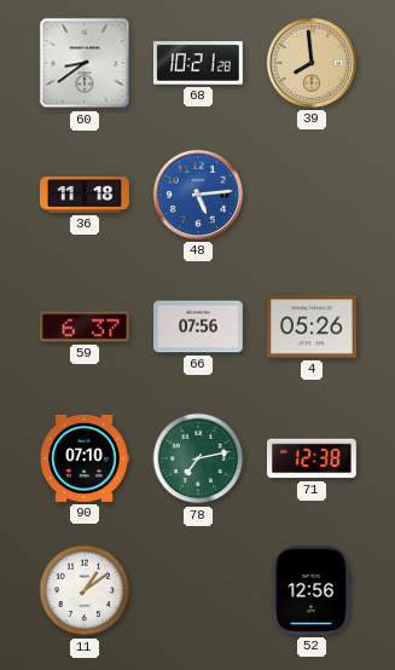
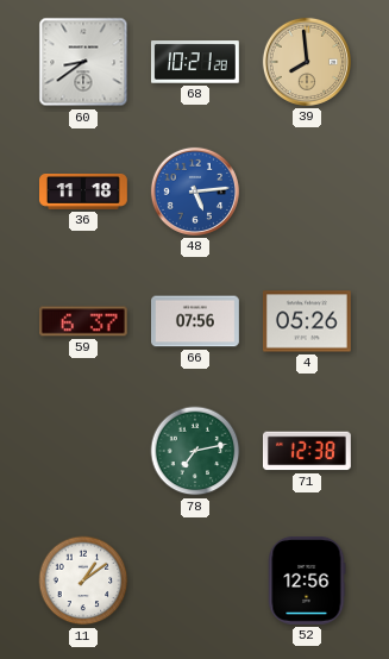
90: 07:10 -> none (85, 458)
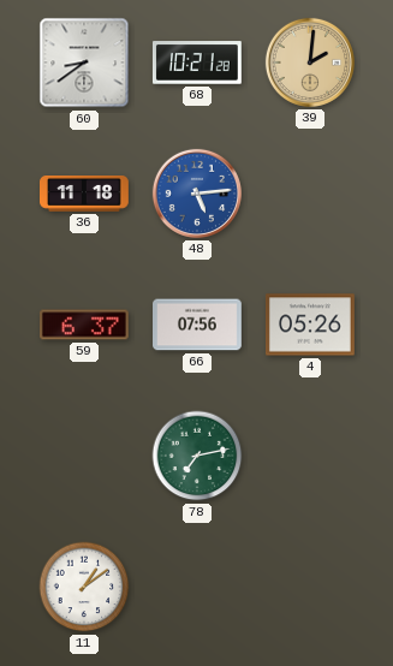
39: 7:59 -> 2:01 (310, 63)
71: 12:38 -> none (308, 451)
52: 12:56 -> none (307, 580)
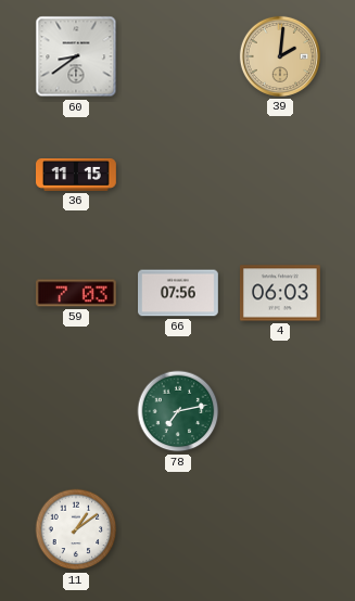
68: 10:21 -> none (197, 63)
36: 11:18 -> 11:15 (77, 176)
48: 5:14 -> none (197, 194)
59: 6:37 -> 7:03 (77, 293)
4: 05:26 -> 06:03 (280, 293)
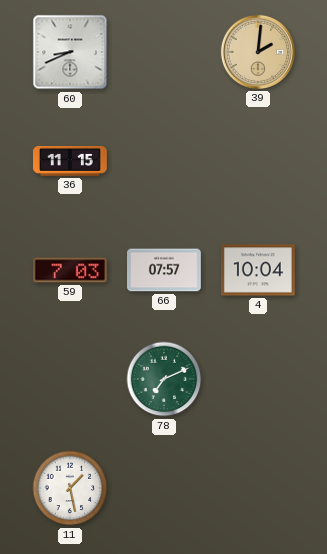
60: 8:39 -> 8:41 (70, 52)
66: 07:56 -> 07:57 (165, 270)
4: 06:03 -> 10:04 (258, 270)
78: 7:13 -> 7:11 (164, 379)
11: 1:09 -> 1:28 (70, 488)
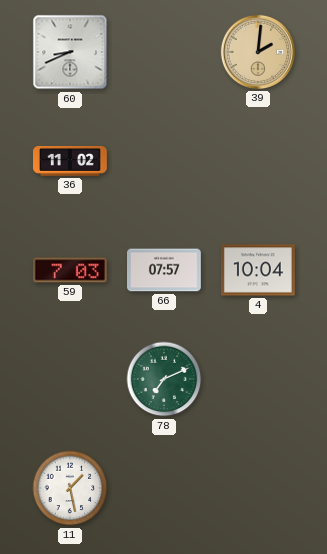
36: 11:15 -> 11:02 (71, 162)
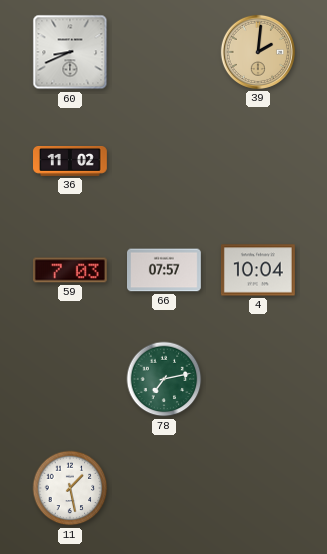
78: 7:11 -> 7:13 (164, 379)
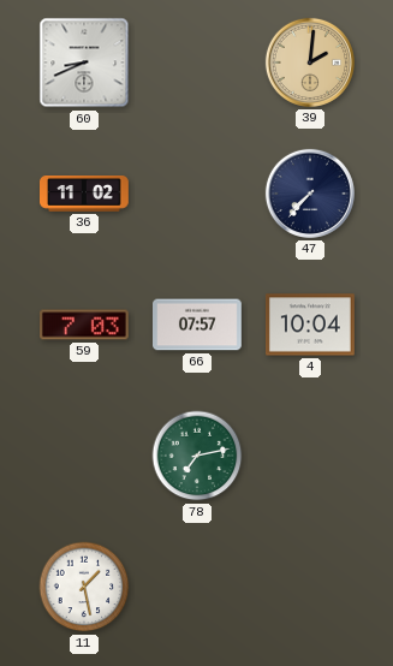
47: none -> 7:37 (310, 194)
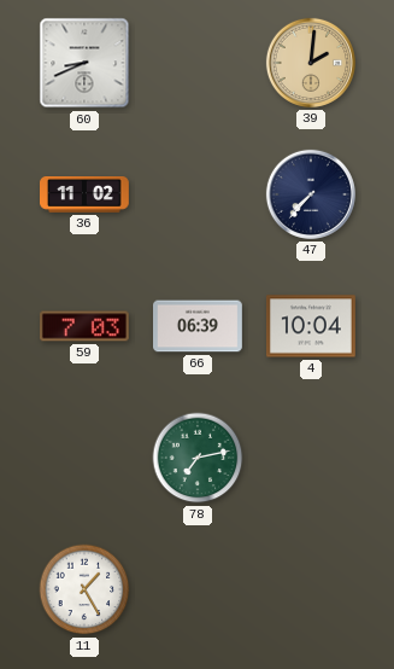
66: 07:57 -> 06:39 (199, 326)
11: 1:28 -> 1:25 (84, 589)
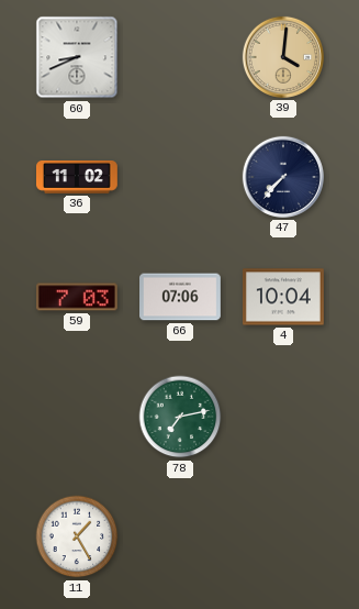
39: 2:01 -> 4:01 (283, 57)
66: 06:39 -> 07:06 (181, 297)
